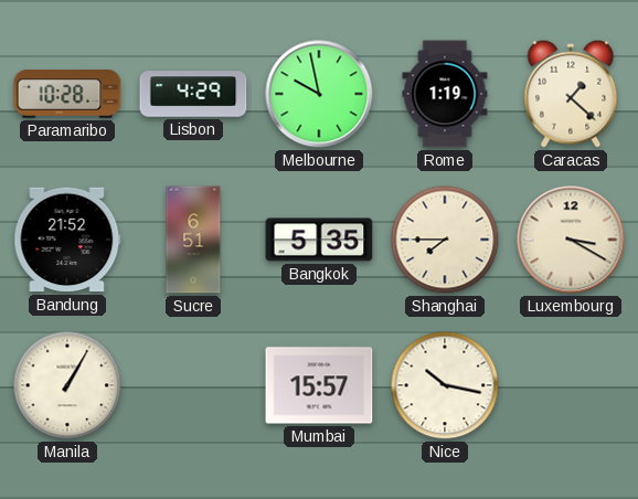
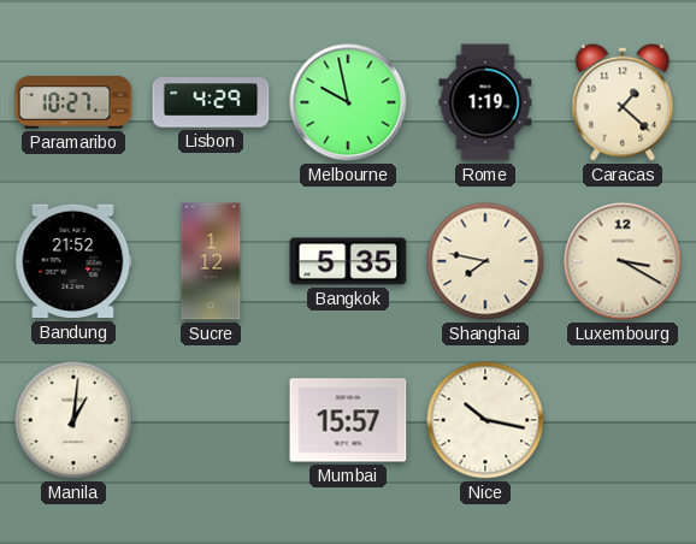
Paramaribo: 10:28 -> 10:27 (73, 102)
Sucre: 6:51 -> 1:12 (211, 261)
Shanghai: 7:45 -> 7:47 (485, 261)
Manila: 1:05 -> 1:01 (73, 420)
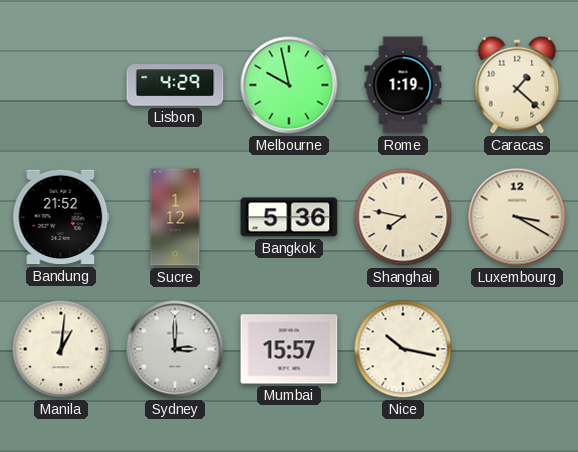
Paramaribo: 10:27 -> none (73, 102)
Bangkok: 5:35 -> 5:36 (289, 217)
Sydney: none -> 3:00 (175, 349)
